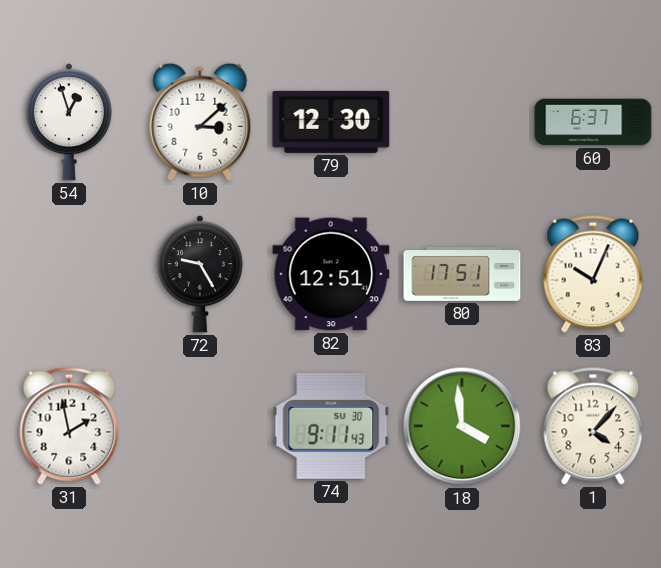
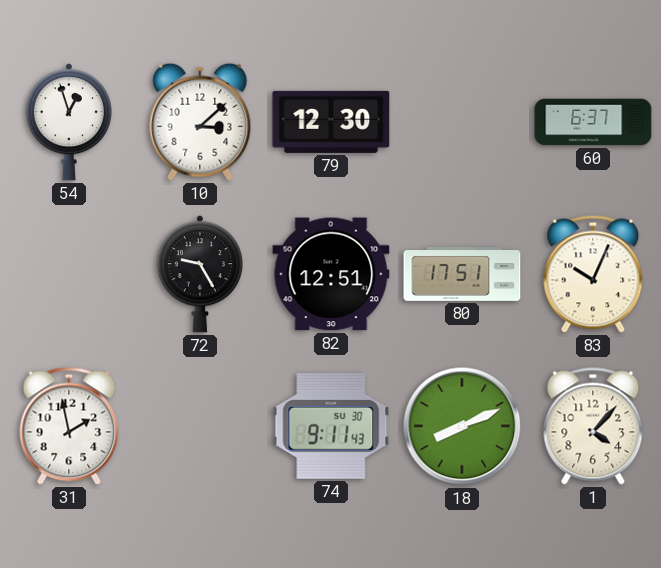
18: 3:59 -> 8:11 (462, 426)
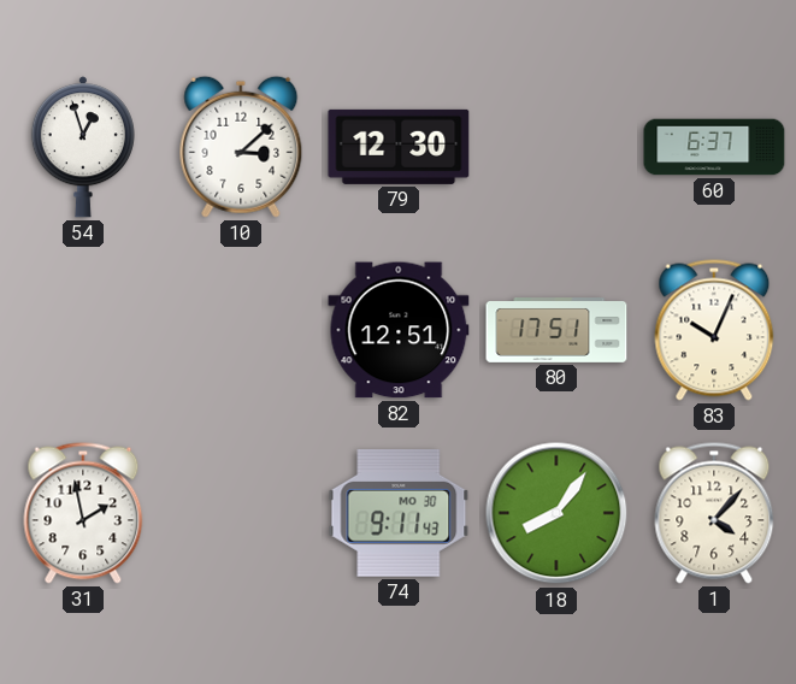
72: 9:25 -> none (200, 274)
74 date: SU 30 -> MO 30 (399, 513)
18: 8:11 -> 8:06 (556, 513)
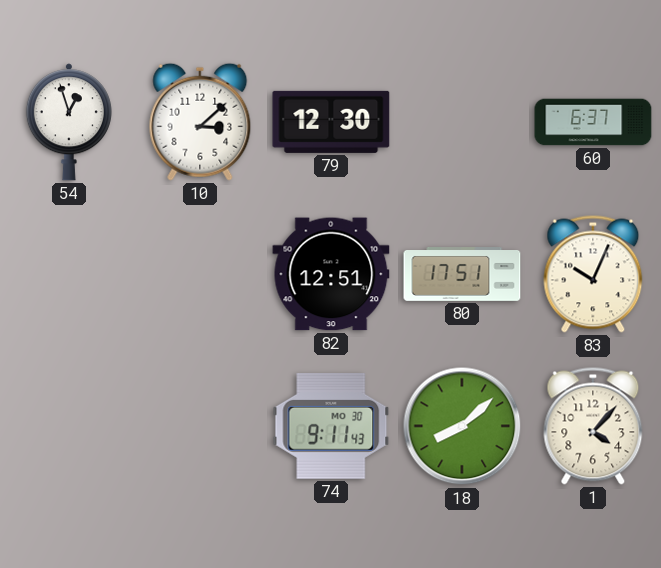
31: 1:58 -> none (83, 513)
18: 8:06 -> 8:08 (462, 426)
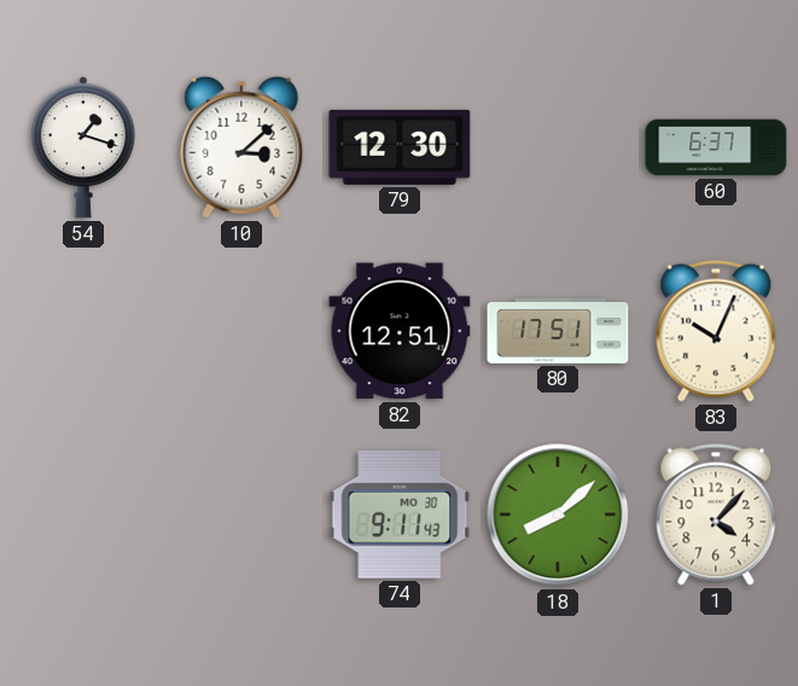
54: 12:57 -> 1:18 (83, 147)
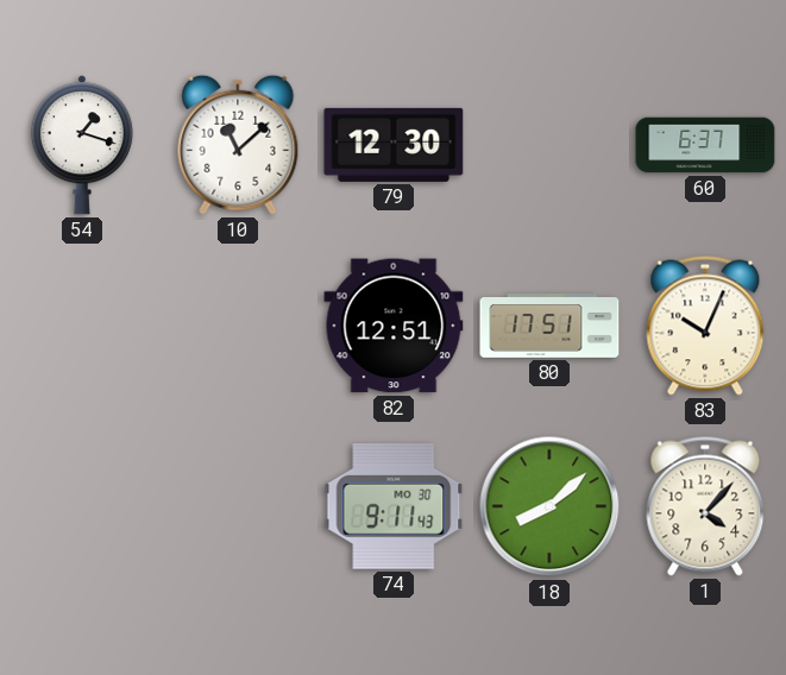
10: 3:08 -> 11:08 (238, 145)
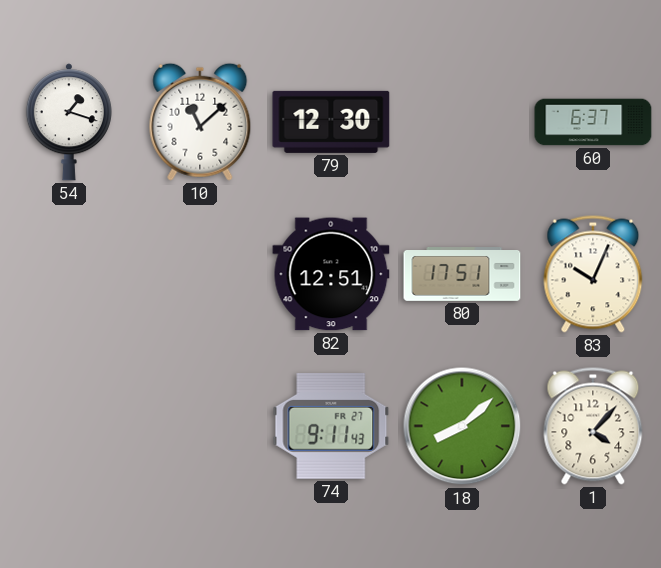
74 date: MO 30 -> FR 27 (331, 426)
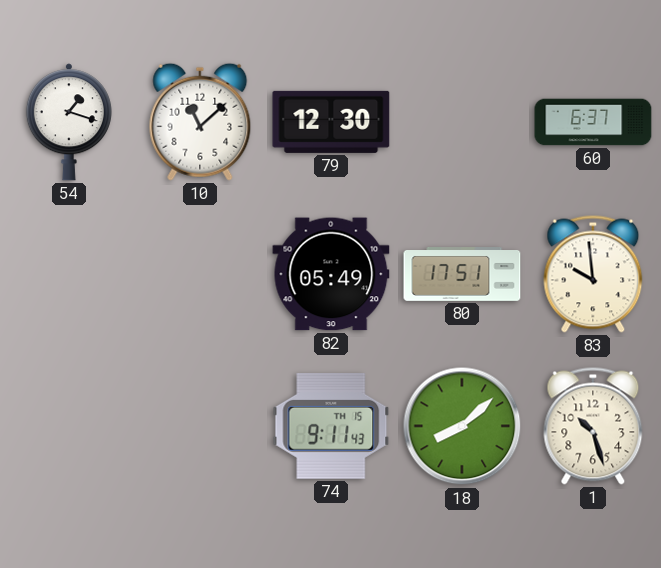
82: 12:51 -> 05:49 (331, 274)
83: 10:04 -> 9:59 (593, 274)
74 date: FR 27 -> TH 15 (331, 426)
1: 4:07 -> 10:27 (593, 426)
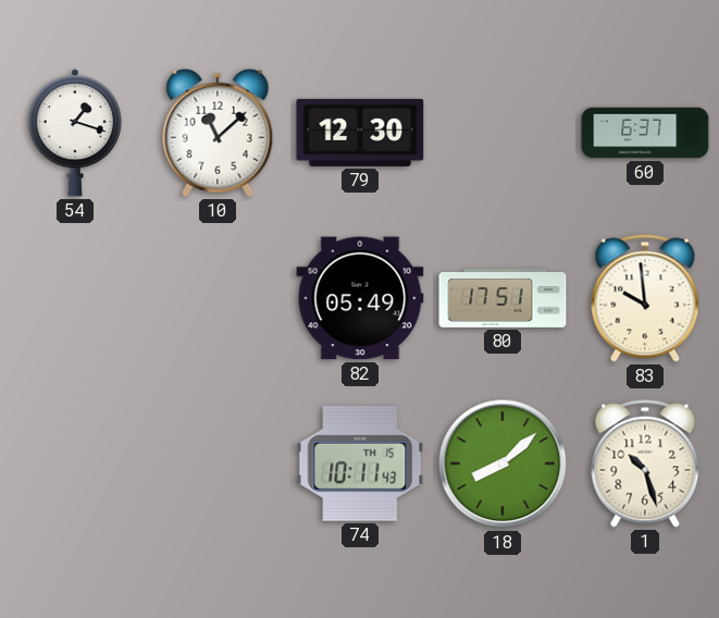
74: 9:11 -> 10:11 (360, 463)
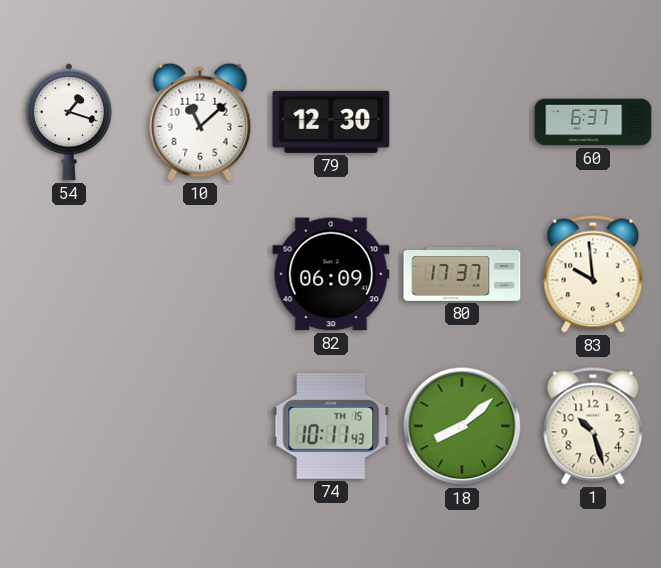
82: 05:49 -> 06:09 (331, 274)
80: 17:51 -> 17:37 (462, 275)
